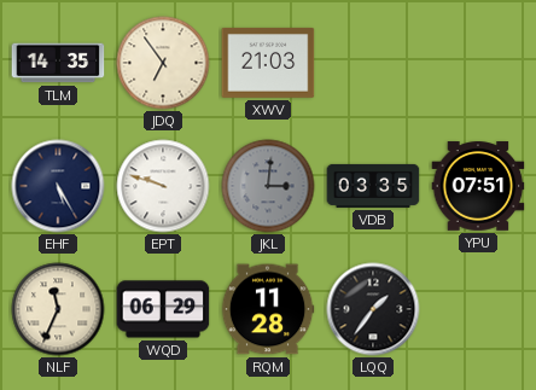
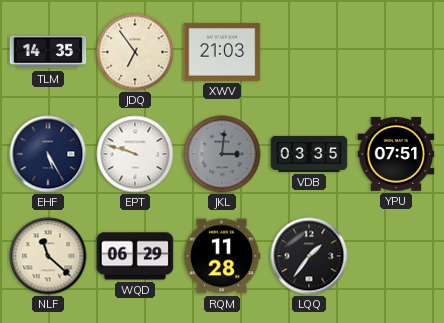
NLF: 11:34 -> 11:22 (48, 256)
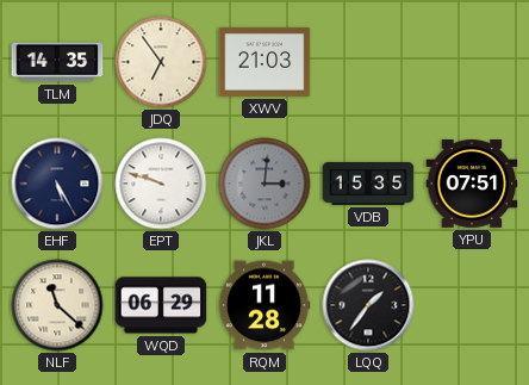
VDB: 03:35 -> 15:35 (368, 184)
